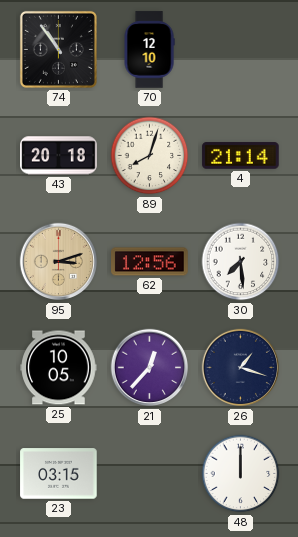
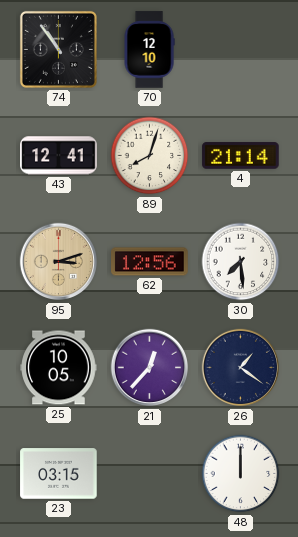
43: 20:18 -> 12:41 (59, 156)
26: 1:18 -> 1:21 (241, 368)
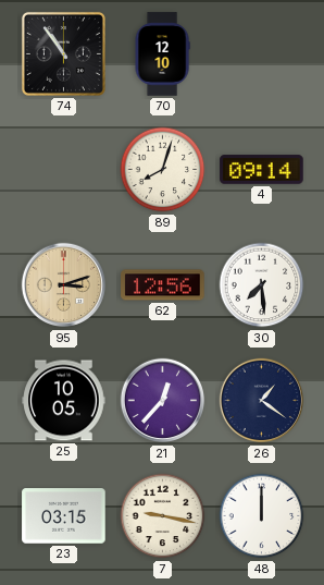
43: 12:41 -> none (59, 156)
4: 21:14 -> 09:14 (262, 170)
7: none -> 9:17 (163, 516)
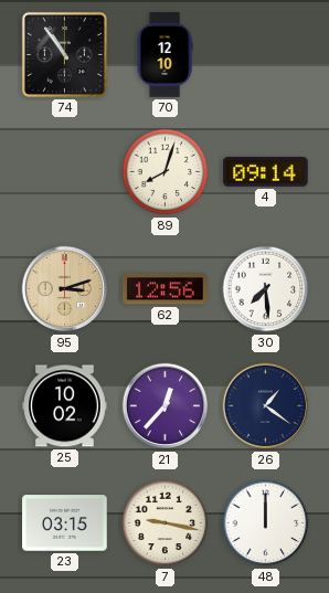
25: 10:05 -> 10:02 (65, 406)
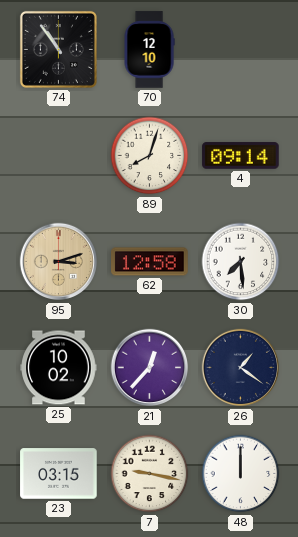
62: 12:56 -> 12:58 (150, 262)
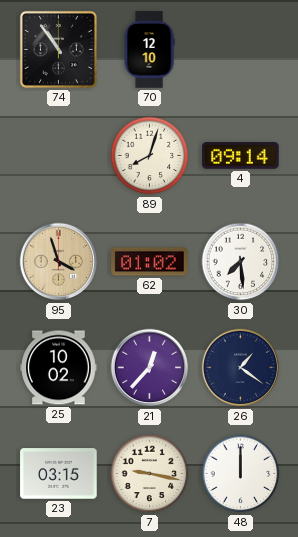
95: 3:12 -> 3:57 (59, 262)
62: 12:58 -> 01:02 (150, 262)
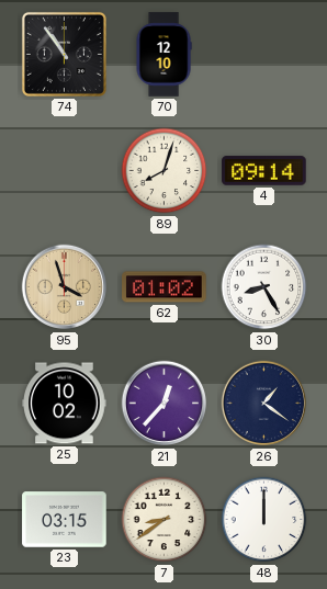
30: 7:29 -> 8:25 (264, 287)
7: 9:17 -> 8:39 (165, 520)
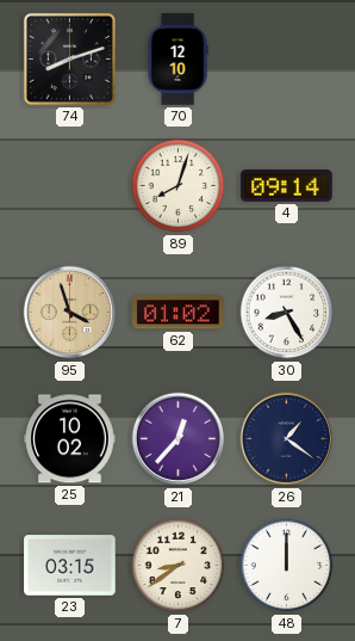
74: 10:54 -> 8:12 (69, 58)
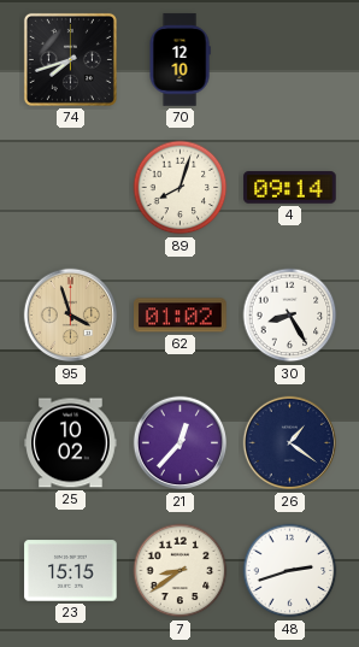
74: 8:12 -> 7:42 (70, 59)
23: 03:15 -> 15:15 (71, 571)
48: 12:00 -> 2:42 (290, 571)
